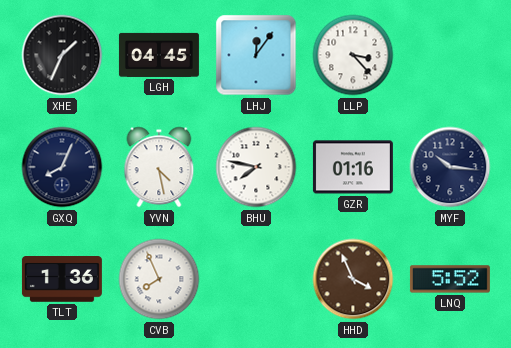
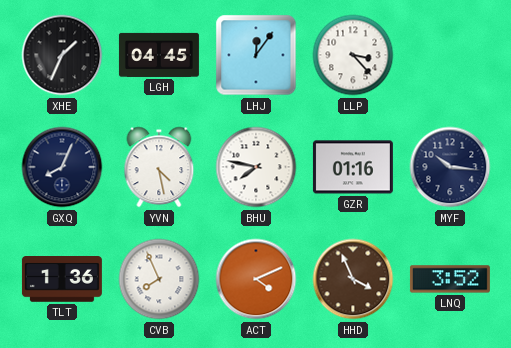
ACT: none -> 4:11 (256, 279)
LNQ: 5:52 -> 3:52 (450, 279)
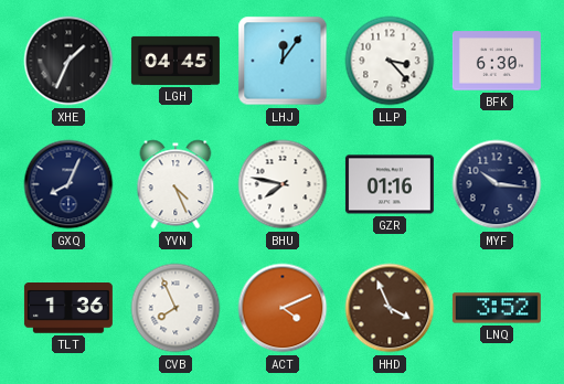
BFK: none -> 6:30 (497, 61)
YVN: 4:28 -> 4:26 (175, 184)
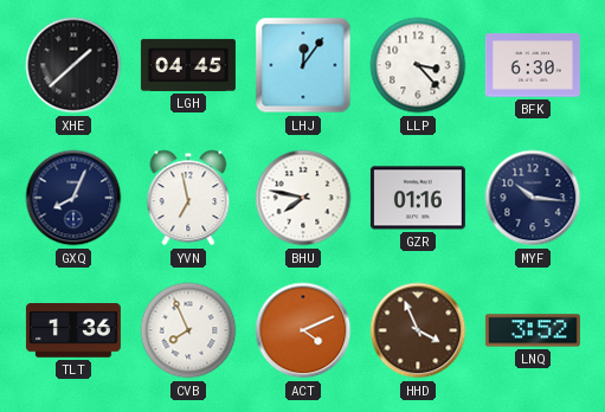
XHE: 1:34 -> 1:38 (73, 65)
YVN: 4:26 -> 6:58 (188, 198)
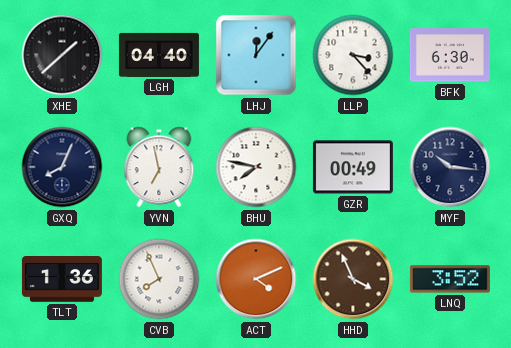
LGH: 04:45 -> 04:40 (159, 55)
GZR: 01:16 -> 00:49 (353, 167)
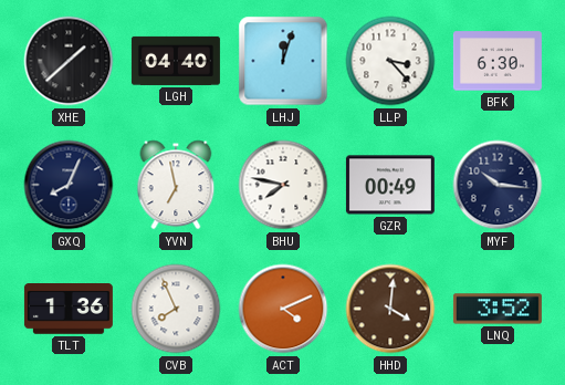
LHJ: 12:06 -> 12:03 (283, 61)
HHD: 3:56 -> 4:01 (390, 309)
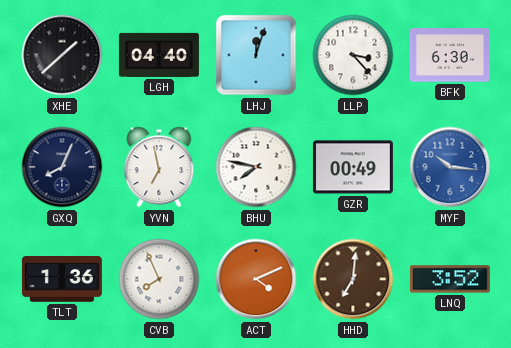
MYF dial: navy -> blue (450, 167)
HHD: 4:01 -> 7:01 (353, 279)
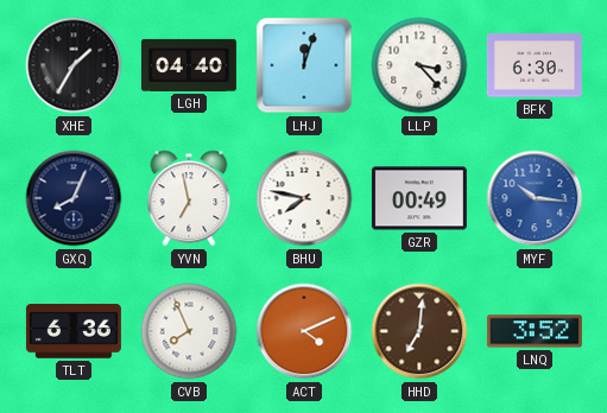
XHE: 1:38 -> 1:35 (74, 65)
TLT: 1:36 -> 6:36 (74, 331)
